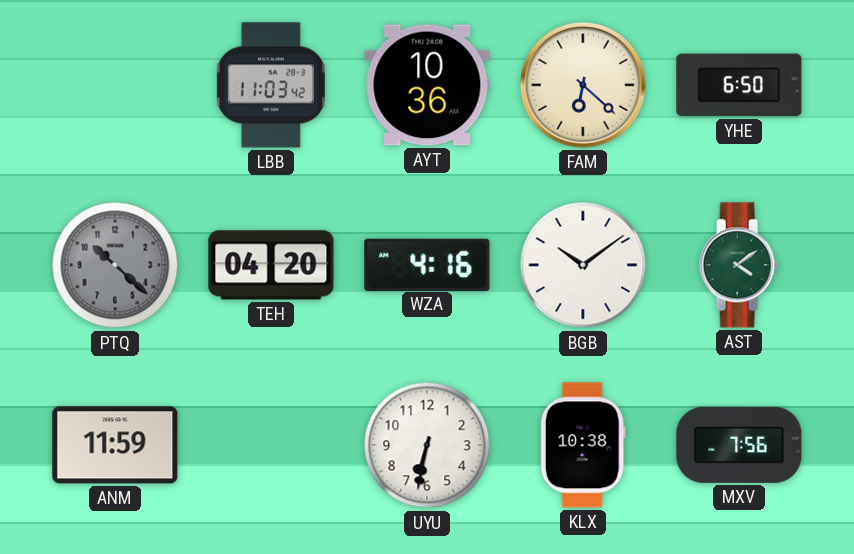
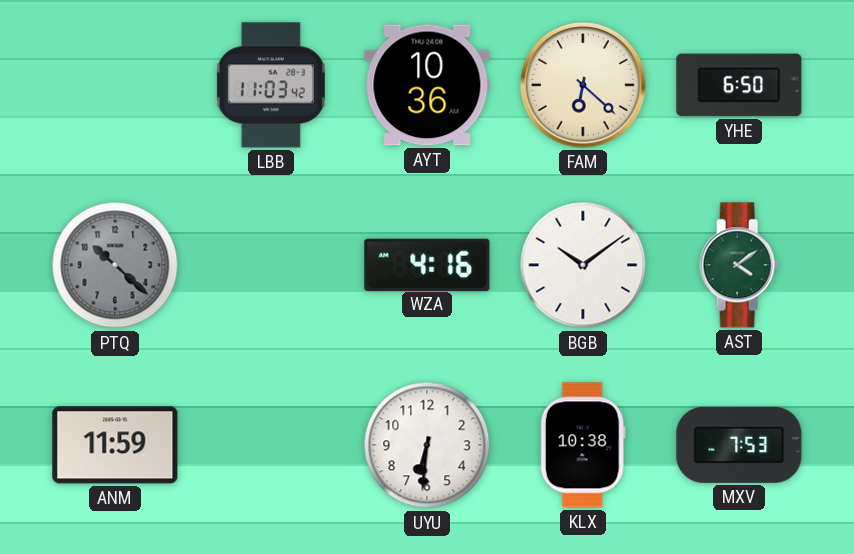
TEH: 04:20 -> none (271, 265)
UYU: 6:32 -> 6:31 (427, 445)
MXV: 7:56 -> 7:53 (739, 445)
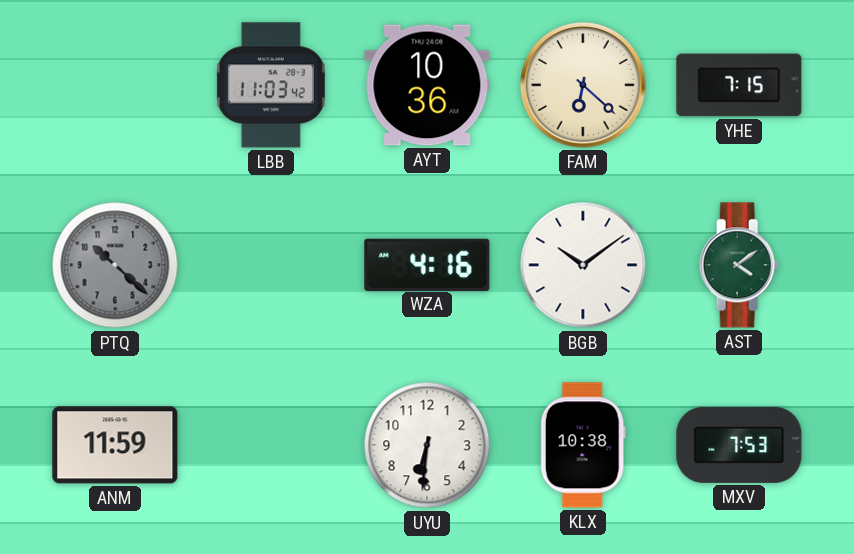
YHE: 6:50 -> 7:15 (739, 85)
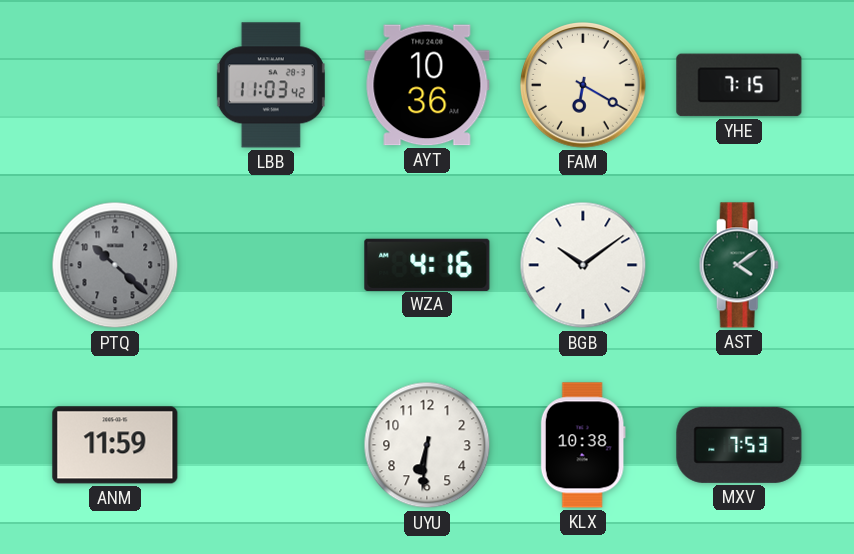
FAM: 6:22 -> 6:20 (584, 86)
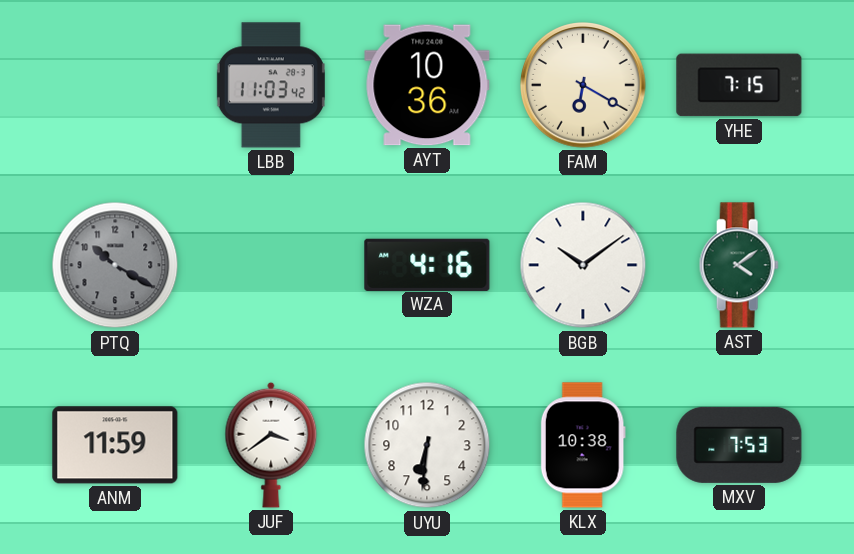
PTQ: 10:22 -> 10:20 (115, 265)
JUF: none -> 3:39 (271, 445)
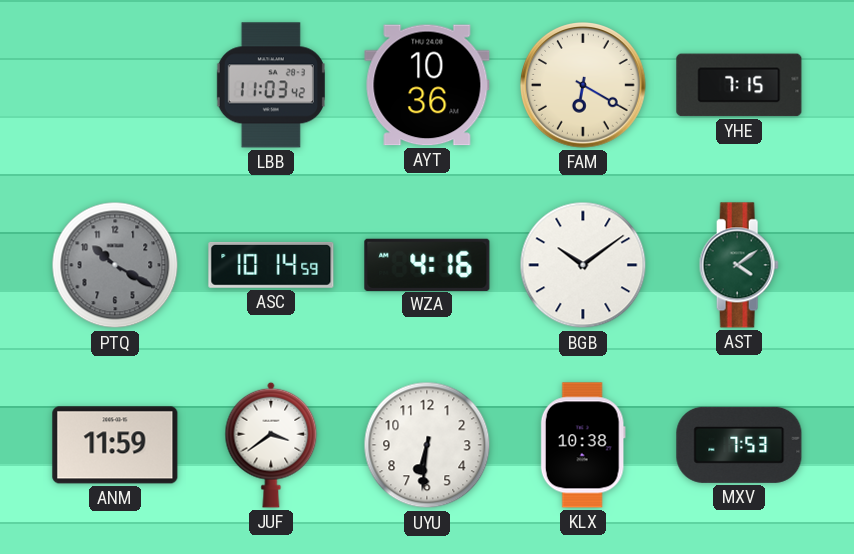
ASC: none -> 10:14 (271, 265)
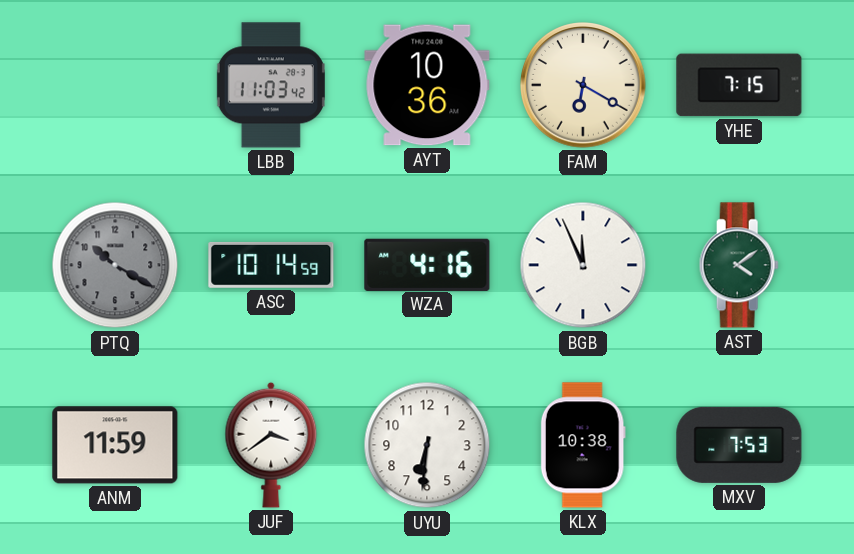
BGB: 10:09 -> 11:56 (583, 265)
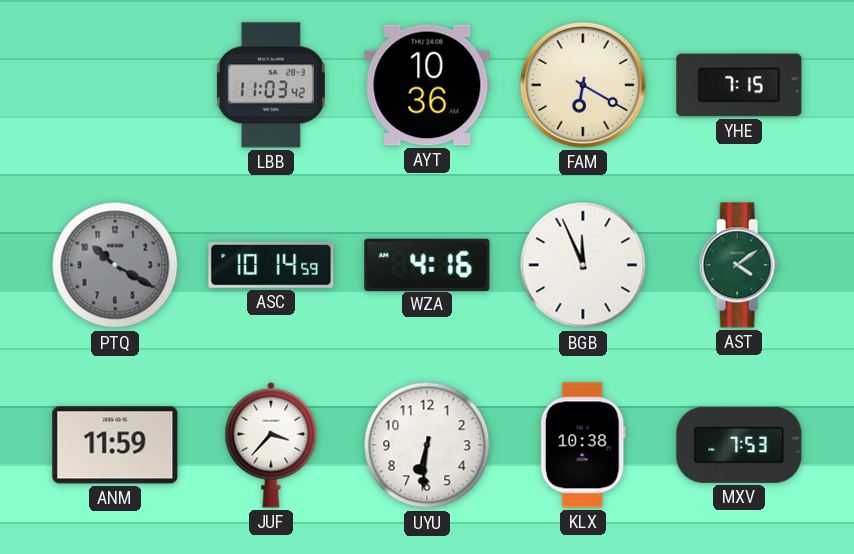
JUF: 3:39 -> 3:37 (271, 445)
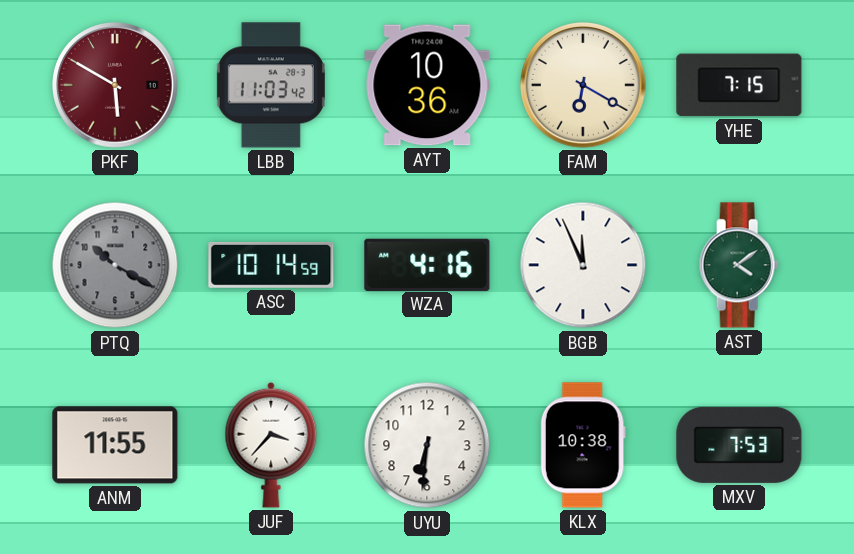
PKF: none -> 5:50 (116, 86)
ANM: 11:59 -> 11:55 (115, 445)
